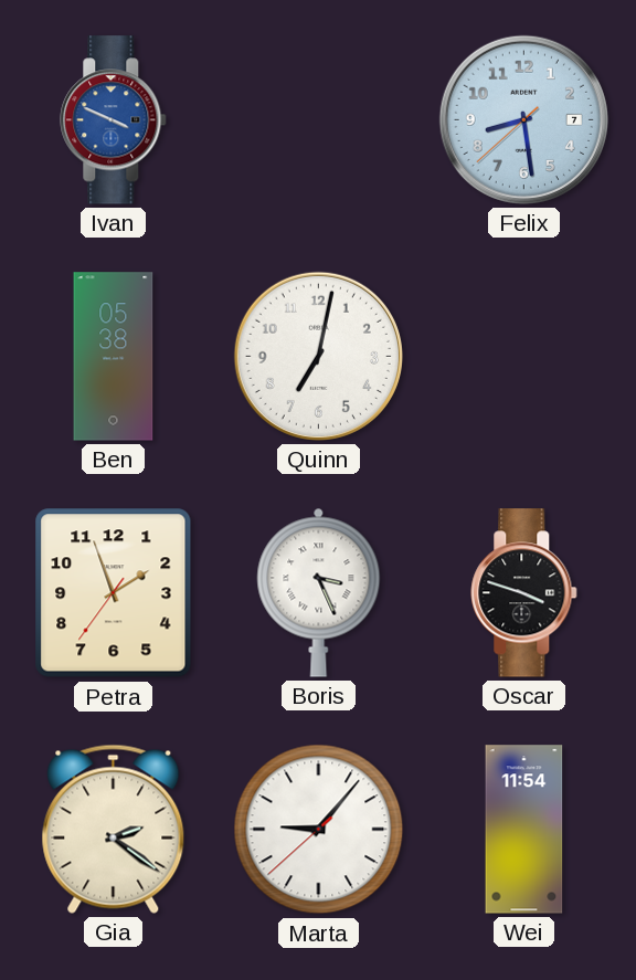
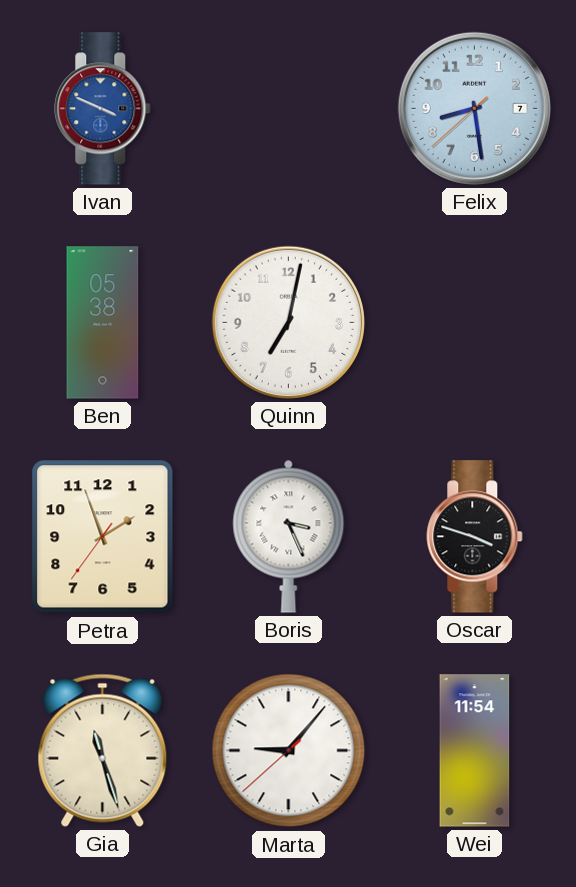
Gia: 2:21 -> 11:27 (103, 750)
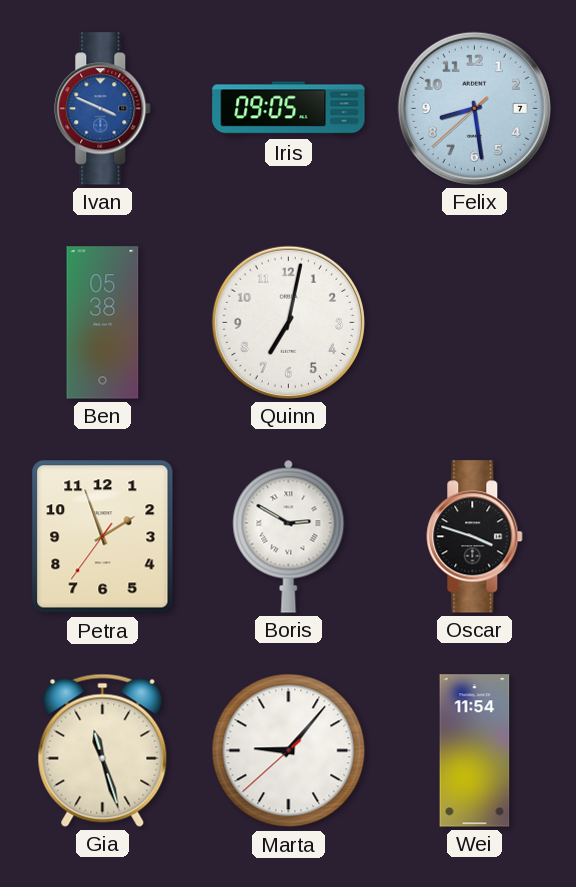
Iris: none -> 09:05 (289, 109)
Boris: 3:26 -> 2:50 (289, 536)
